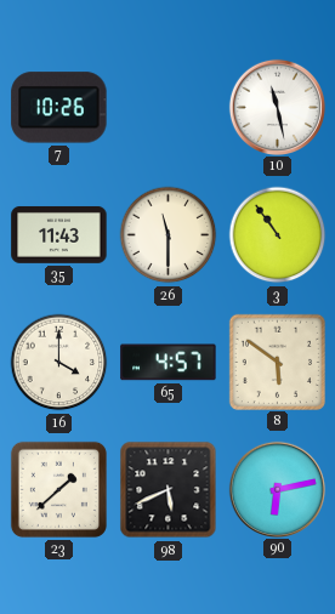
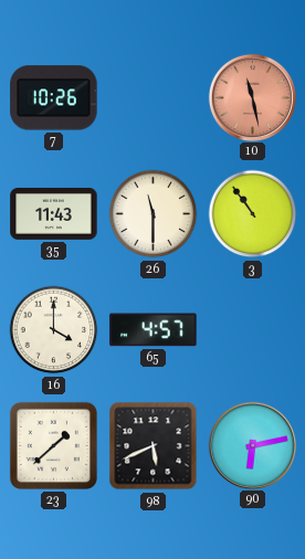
10 dial: white -> salmon (252, 97)
8: 5:51 -> none (277, 362)
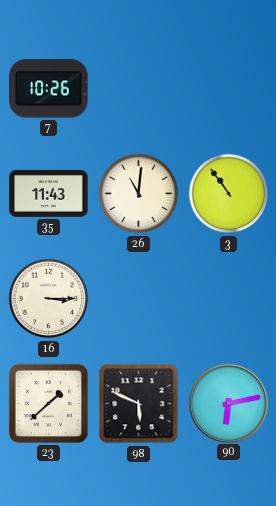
10: 11:28 -> none (252, 97)
26: 11:30 -> 11:01 (139, 194)
16: 4:00 -> 3:15 (49, 299)
65: 4:57 -> none (154, 330)
98: 5:41 -> 5:49 (139, 404)
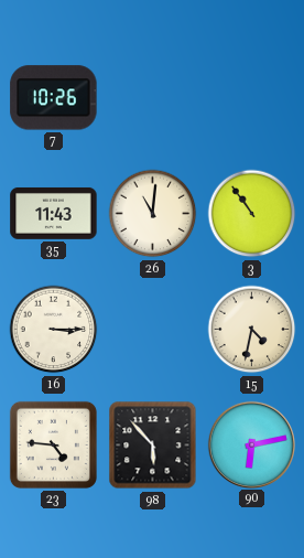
15: none -> 4:32 (252, 330)
23: 1:38 -> 4:46 (53, 444)
98: 5:49 -> 5:53 (153, 446)
